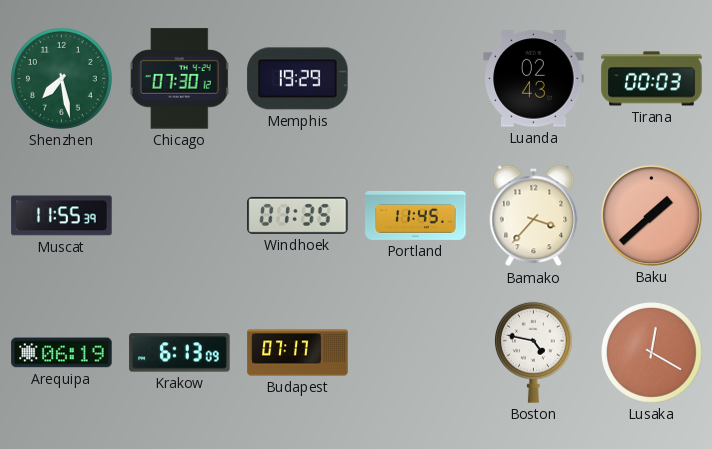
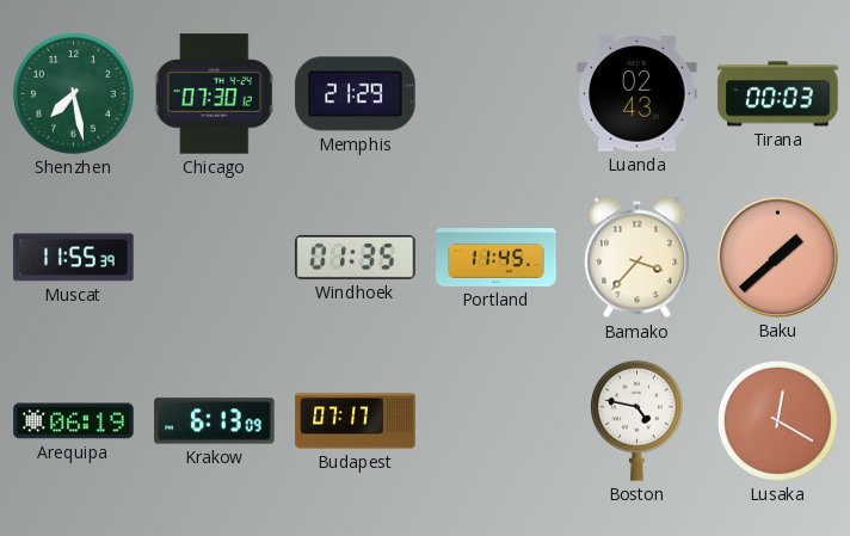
Memphis: 19:29 -> 21:29 (356, 94)
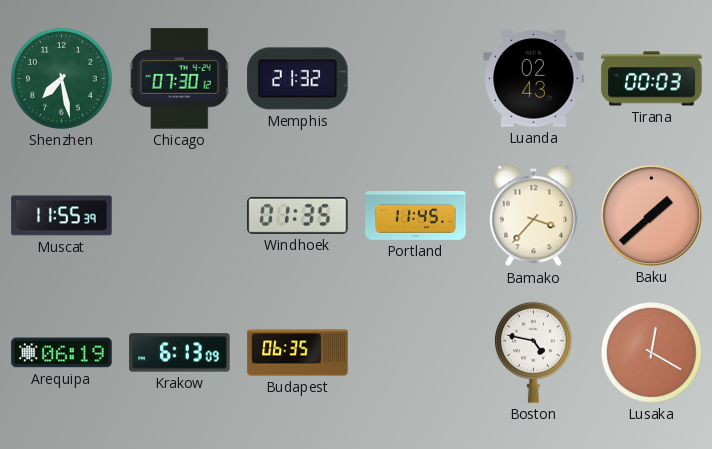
Memphis: 21:29 -> 21:32 (298, 79)
Budapest: 07:17 -> 06:35 (298, 353)
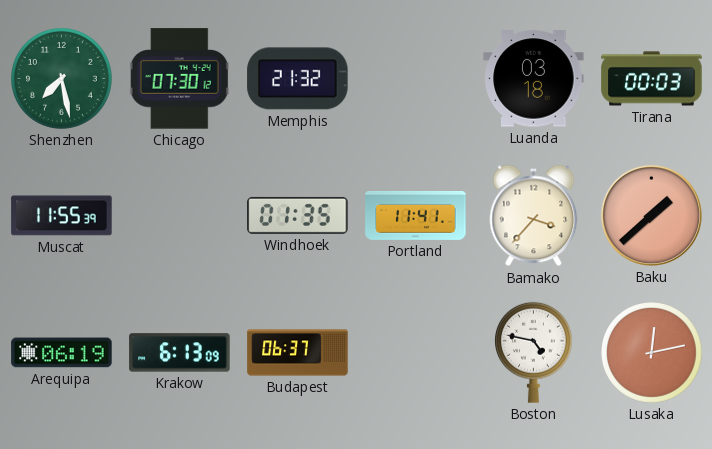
Luanda: 02:43 -> 03:18 (534, 79)
Portland: 11:45 -> 11:41 (416, 215)
Budapest: 06:35 -> 06:37 (298, 353)
Lusaka: 12:20 -> 12:13 (652, 353)
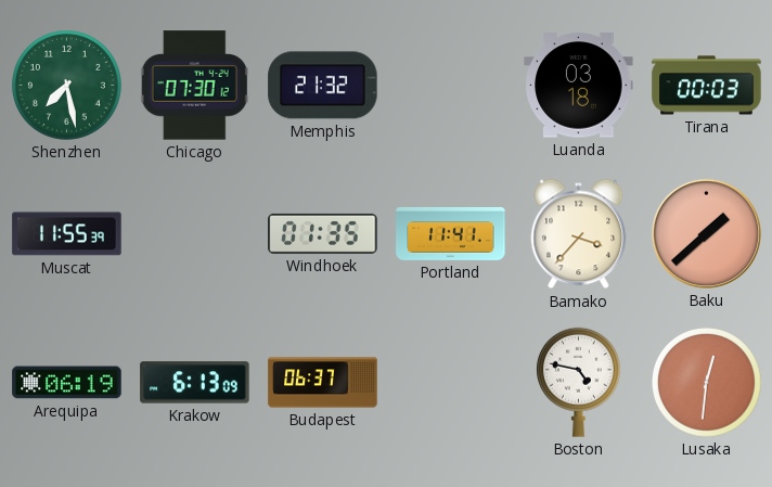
Lusaka: 12:13 -> 12:31 (707, 383)
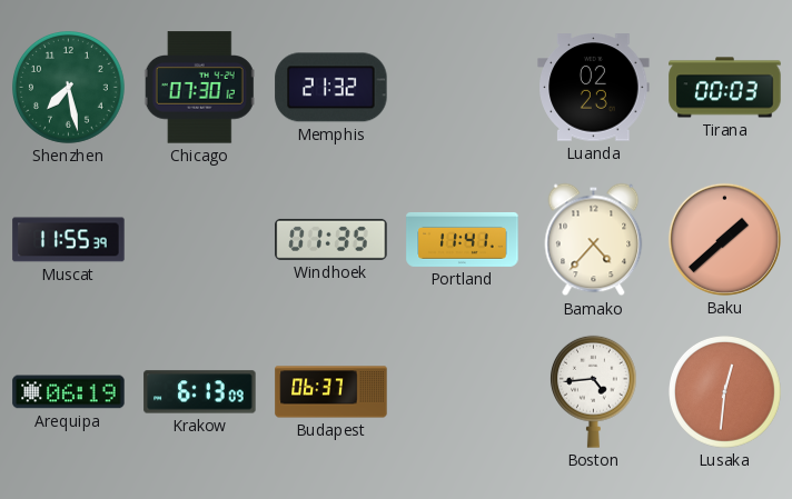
Luanda: 03:18 -> 02:23 (594, 88)
Bamako: 3:37 -> 4:37 (594, 240)
Boston: 4:47 -> 4:44 (593, 391)
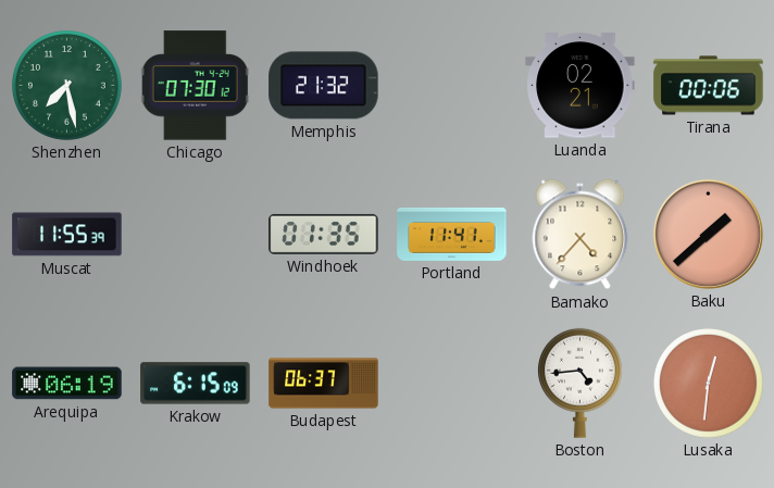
Luanda: 02:23 -> 02:21 (580, 86)
Tirana: 00:03 -> 00:06 (709, 86)
Krakow: 6:13 -> 6:15 (196, 384)
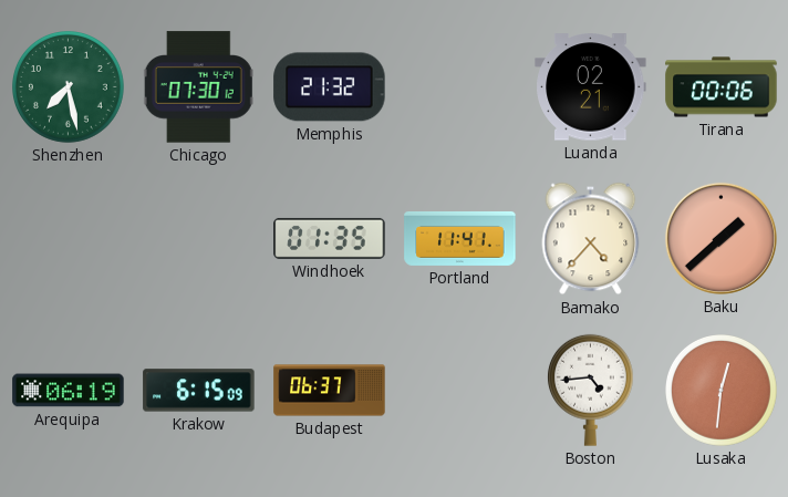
Muscat: 11:55 -> none (67, 235)
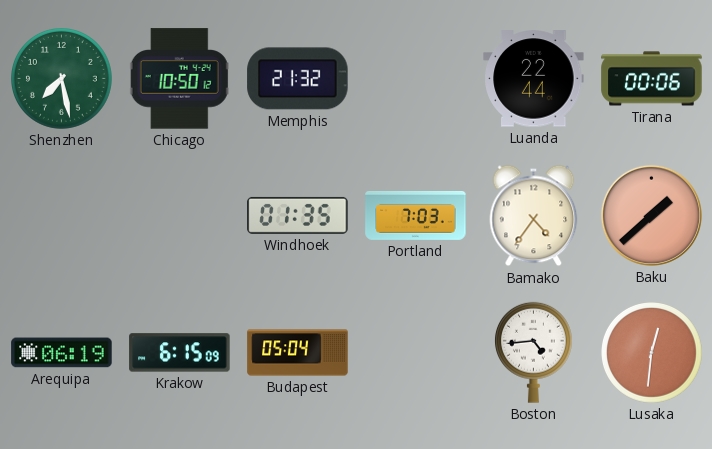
Chicago: 07:30 -> 10:50 (179, 79)
Luanda: 02:21 -> 22:44 (534, 79)
Portland: 11:41 -> 7:03 (416, 215)
Bamako: 4:37 -> 4:36 (534, 216)
Budapest: 06:37 -> 05:04 (298, 353)
